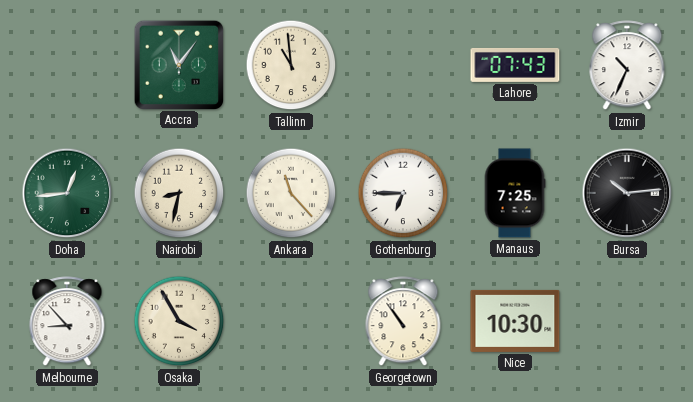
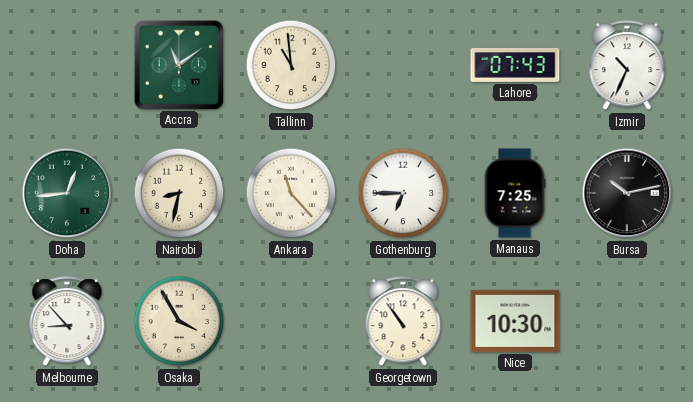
Accra: 11:06 -> 11:09 (178, 64)
Bursa: 10:14 -> 10:13 (627, 193)
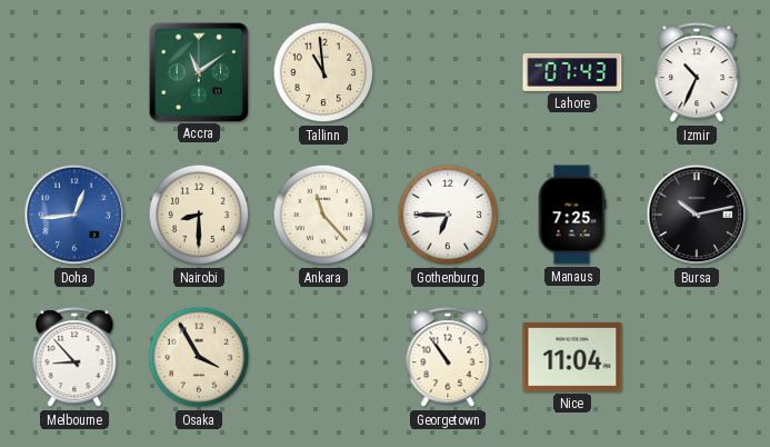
Doha dial: green -> blue (74, 215)
Nairobi: 8:32 -> 8:30 (199, 215)
Nice: 10:30 -> 11:04 (572, 357)
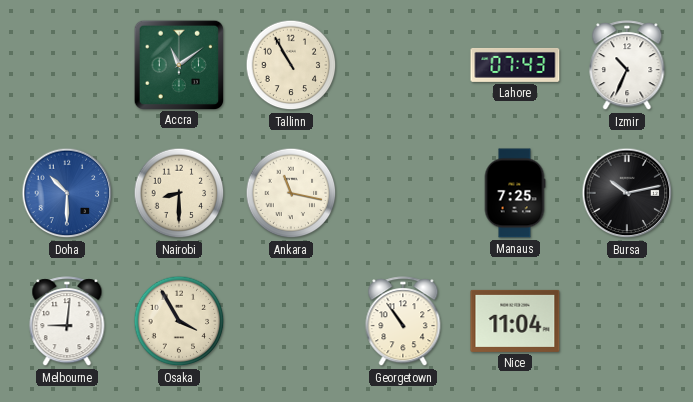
Tallinn: 10:59 -> 10:55 (291, 65)
Doha: 12:44 -> 10:30 (67, 193)
Ankara: 11:23 -> 11:17 (291, 193)
Gothenburg: 6:45 -> none (448, 215)
Melbourne: 8:53 -> 9:01 (67, 322)
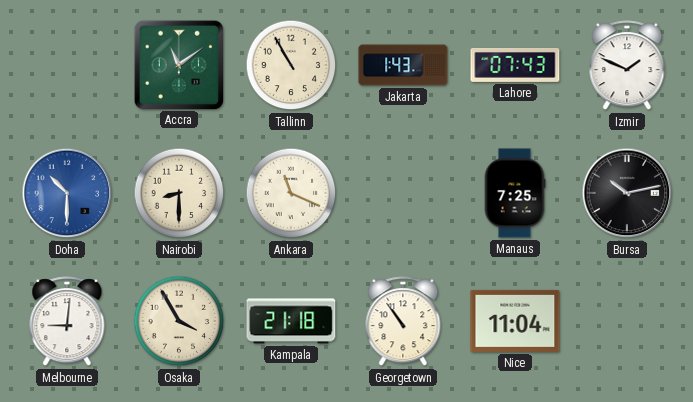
Jakarta: none -> 1:43 (403, 65)
Izmir: 10:34 -> 1:49 (627, 66)
Ankara: 11:17 -> 11:19 (291, 193)
Kampala: none -> 21:18 (291, 321)
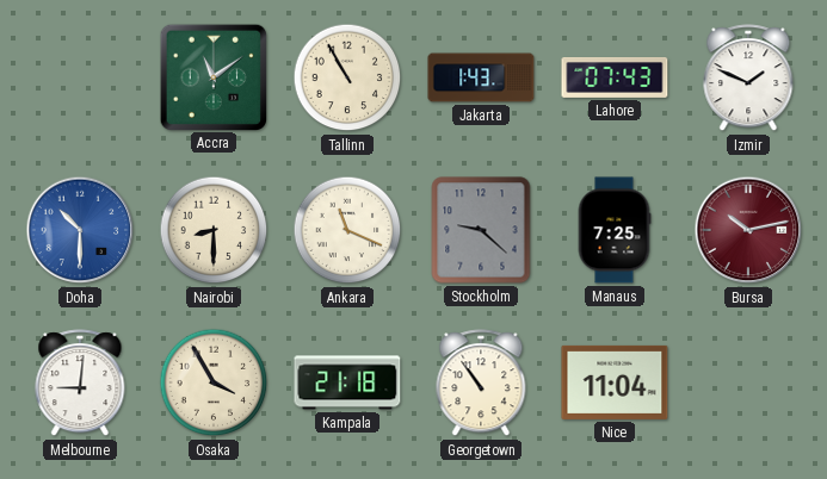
Stockholm: none -> 9:22 (481, 230)
Bursa dial: black -> burgundy (748, 230)
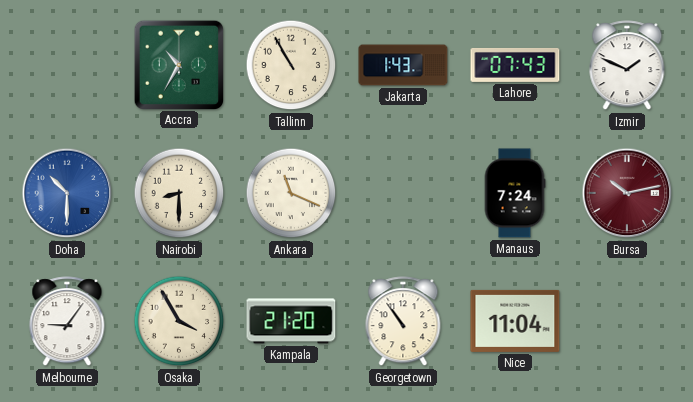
Accra: 11:09 -> 10:35 (178, 64)
Stockholm: 9:22 -> none (481, 230)
Manaus: 7:25 -> 7:24 (515, 193)
Melbourne: 9:01 -> 9:06 (67, 322)
Kampala: 21:18 -> 21:20 (291, 321)
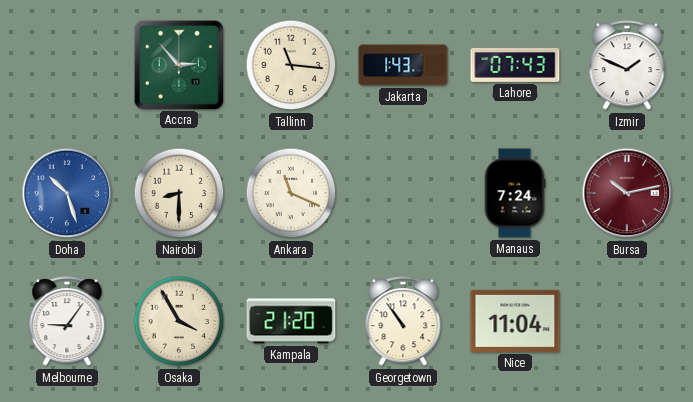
Accra: 10:35 -> 2:53 (178, 64)
Tallinn: 10:55 -> 11:16 (291, 65)
Doha: 10:30 -> 10:27 (67, 193)
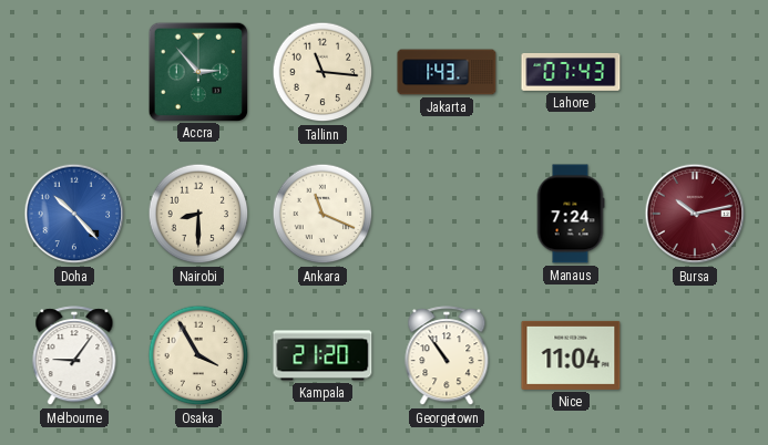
Izmir: 1:49 -> none (627, 66)
Doha: 10:27 -> 10:23 (74, 214)
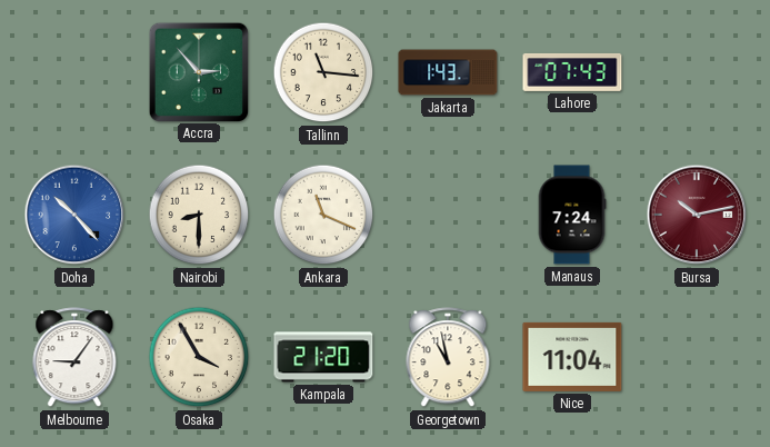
Georgetown: 10:54 -> 10:58 (448, 358)
